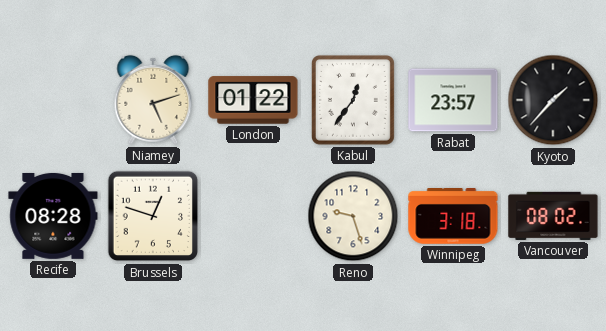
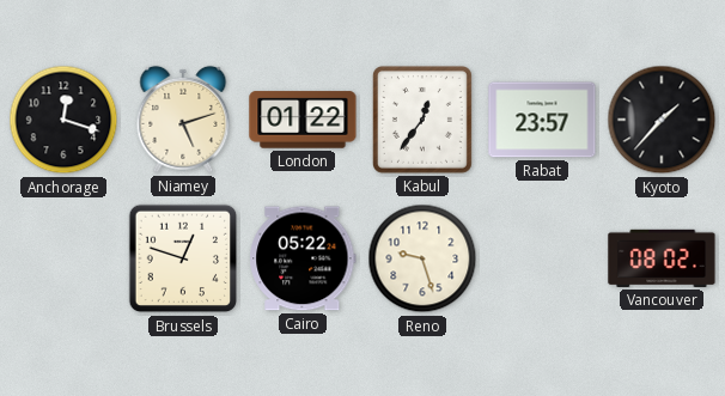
Anchorage: none -> 12:18 (63, 120)
Recife: 08:28 -> none (53, 216)
Cairo: none -> 05:22 (303, 258)
Winnipeg: 3:18 -> none (453, 217)
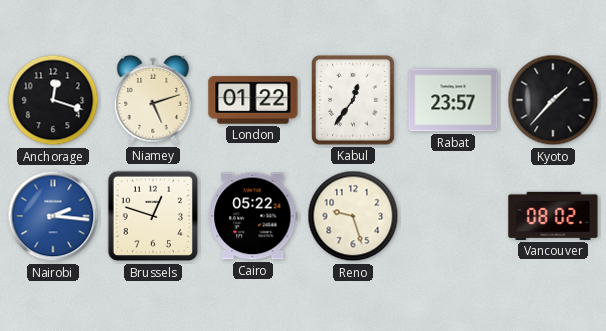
Nairobi: none -> 2:16 (53, 216)
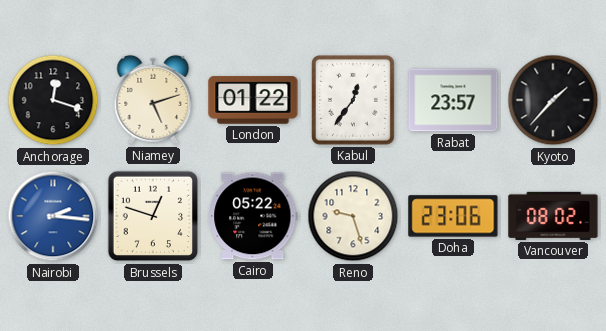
Doha: none -> 23:06 (453, 216)
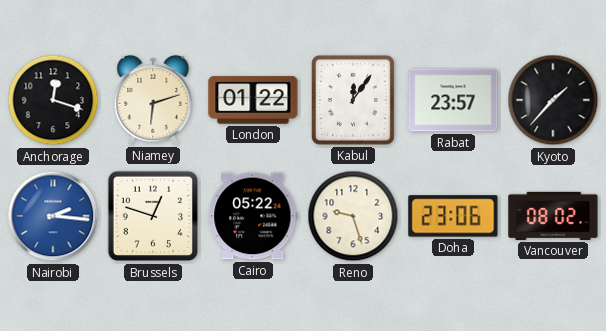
Niamey: 5:12 -> 6:12 (153, 100)
Kabul: 12:36 -> 12:06 (353, 100)
